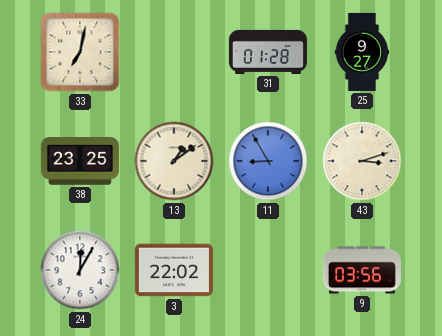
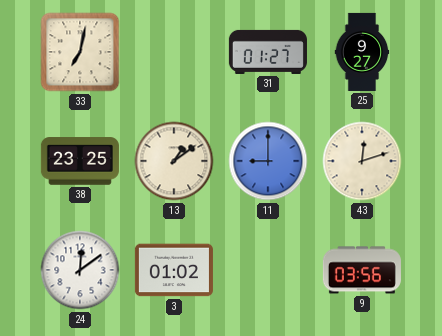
31: 01:28 -> 01:27 (268, 52)
11: 8:55 -> 9:00 (268, 161)
43: 3:12 -> 12:12 (362, 161)
24: 12:05 -> 12:09 (80, 270)
3: 22:02 -> 01:02 (174, 270)
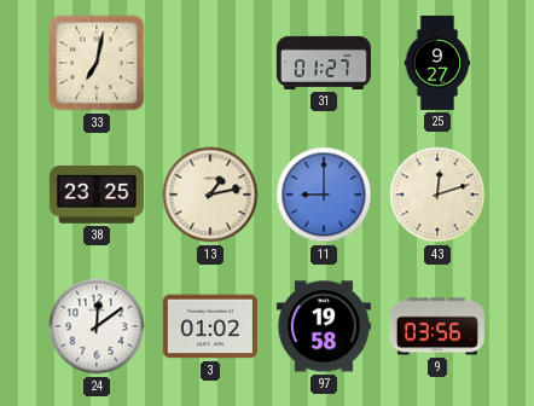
13: 1:09 -> 1:13 (210, 195)
97: none -> 19:58 (324, 326)
